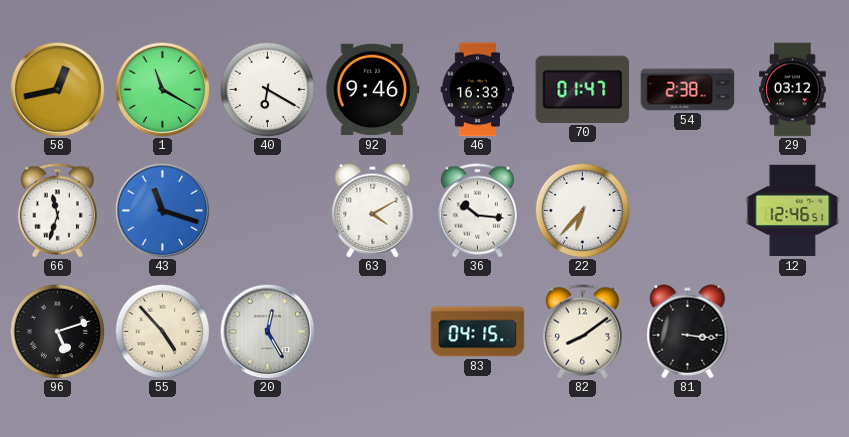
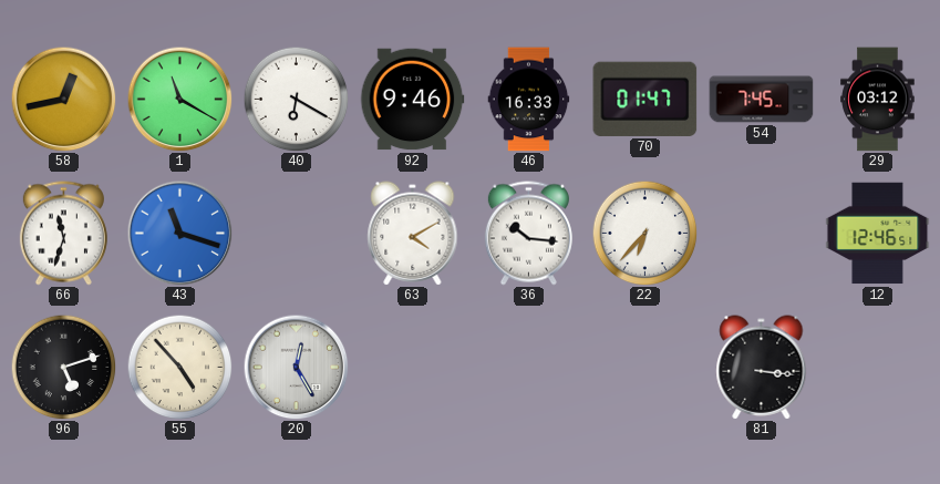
54: 2:38 -> 7:45 (762, 100)
83: 04:15 -> none (478, 332)
82: 8:09 -> none (582, 332)
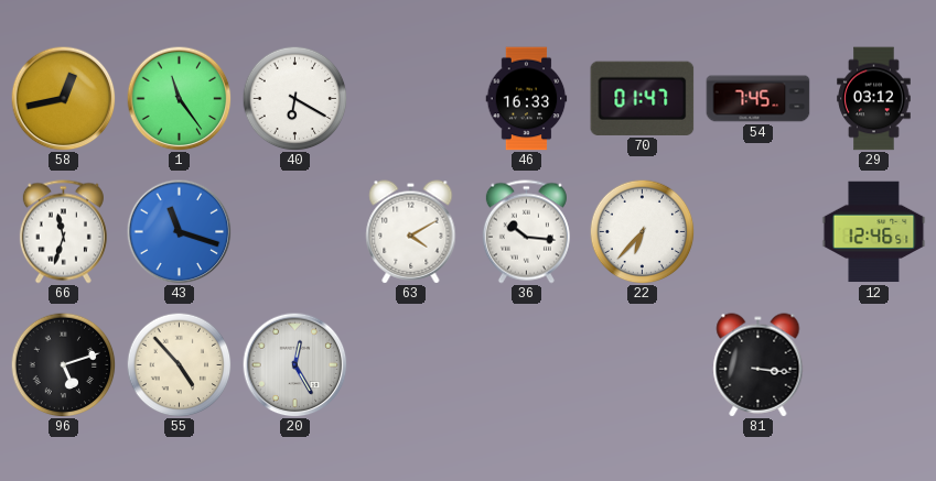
1: 11:20 -> 11:24 (179, 98)
92: 9:46 -> none (412, 100)
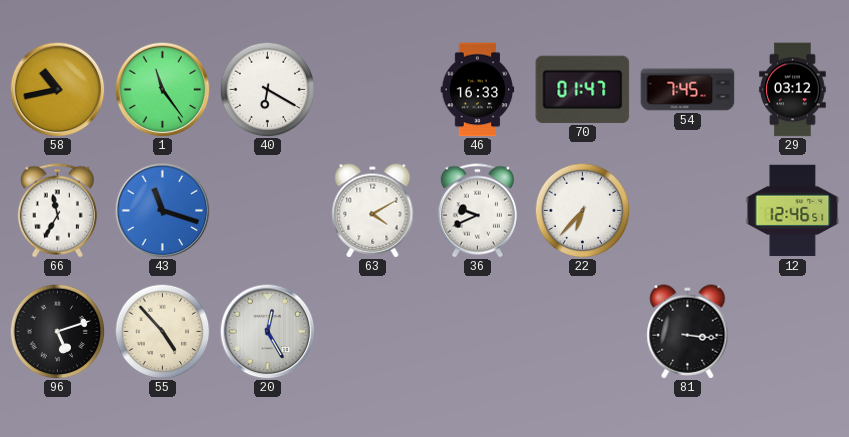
58: 12:43 -> 10:43 (57, 89)
66: 11:33 -> 11:35 (57, 211)
36: 10:16 -> 9:41 (477, 211)
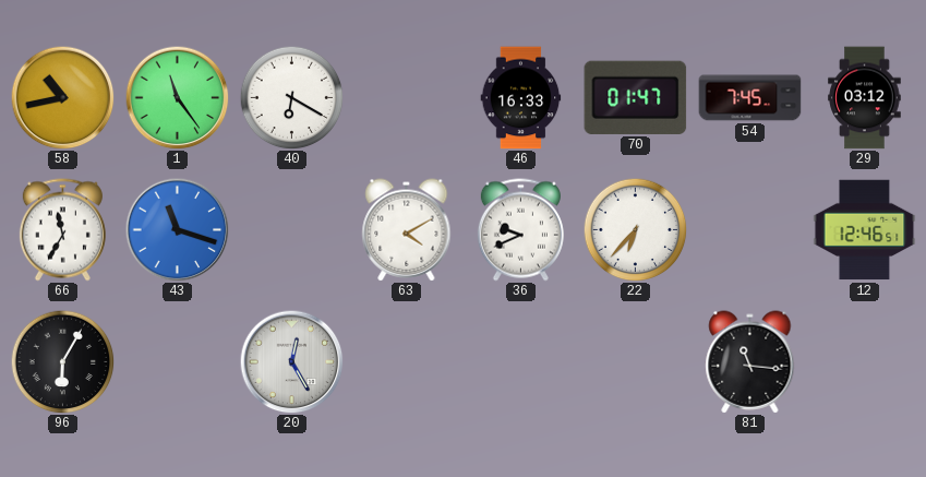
96: 5:12 -> 6:05 (62, 361)
55: 4:53 -> none (162, 331)
81: 3:16 -> 11:16 (750, 362)
